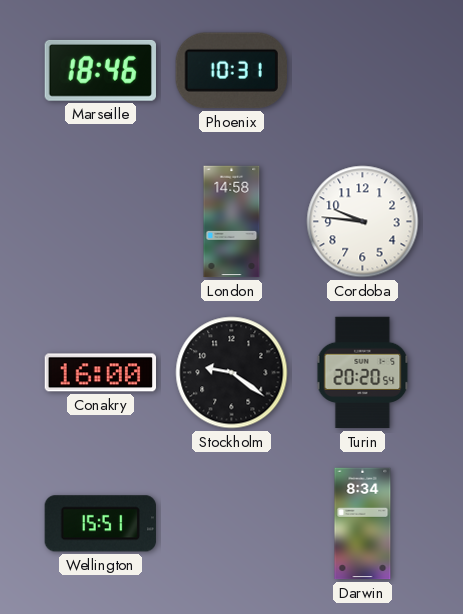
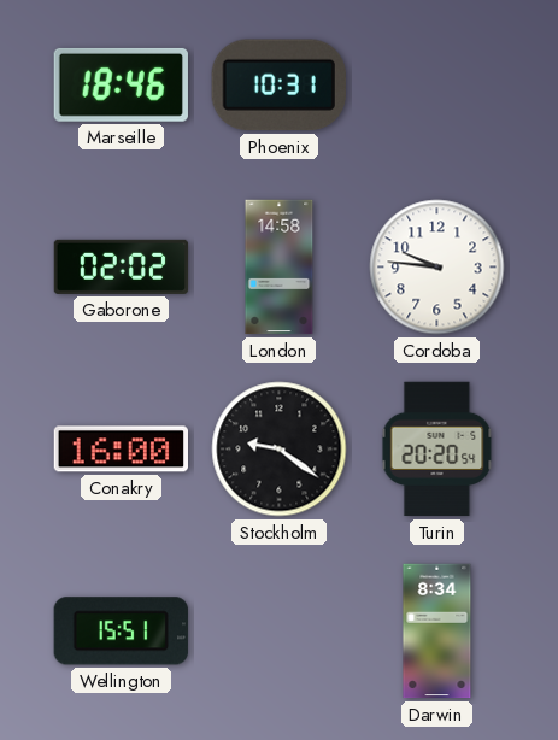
Gaborone: none -> 02:02 (122, 266)
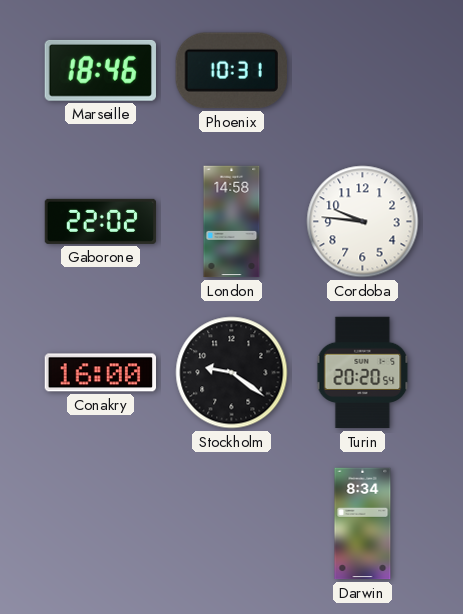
Gaborone: 02:02 -> 22:02 (101, 221)
Wellington: 15:51 -> none (121, 632)
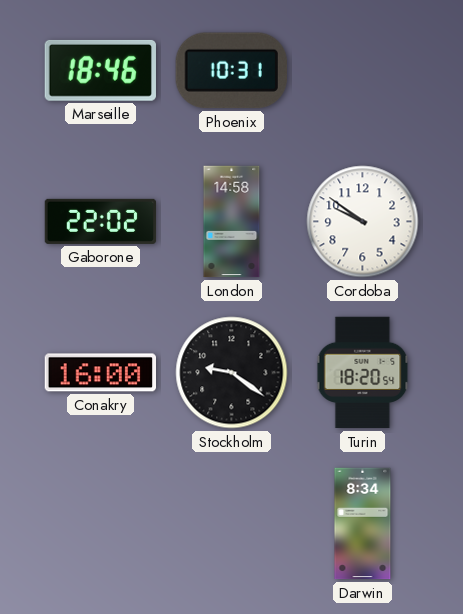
Cordoba: 9:46 -> 9:51 (363, 222)
Turin: 20:20 -> 18:20 (363, 373)
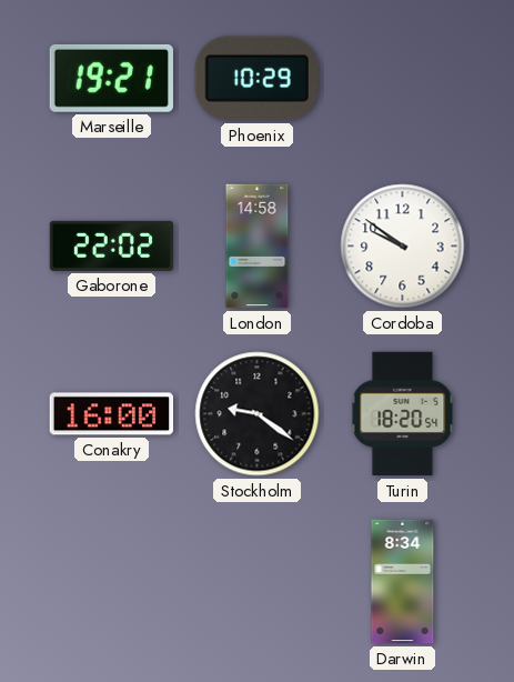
Marseille: 18:46 -> 19:21 (111, 78)
Phoenix: 10:31 -> 10:29 (256, 79)
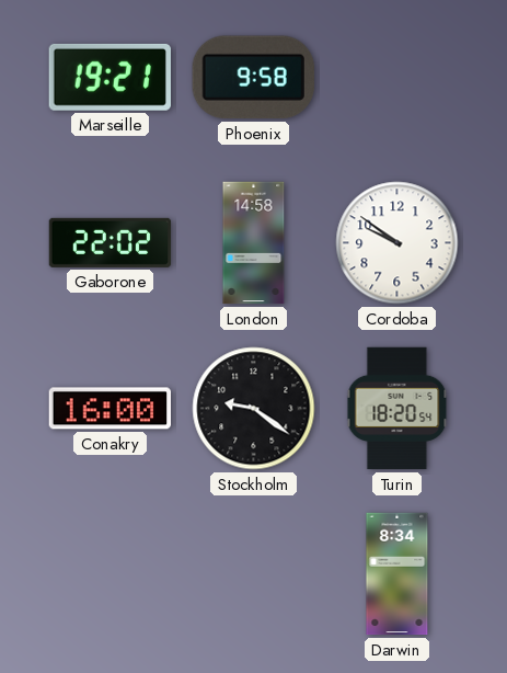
Phoenix: 10:29 -> 9:58 (253, 78)
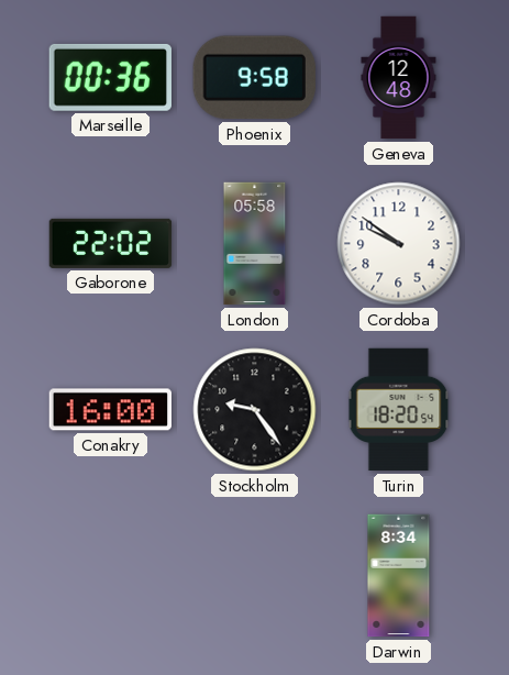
Marseille: 19:21 -> 00:36 (110, 77)
Geneva: none -> 12:48 (399, 78)
London: 14:58 -> 05:58 (255, 244)
Stockholm: 9:21 -> 9:24 (255, 410)
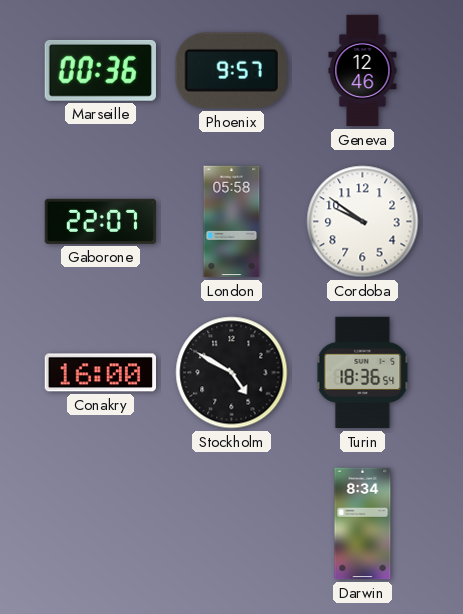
Phoenix: 9:58 -> 9:57 (231, 71)
Geneva: 12:48 -> 12:46 (363, 71)
Gaborone: 22:02 -> 22:07 (101, 221)
Stockholm: 9:24 -> 4:50 (232, 373)
Turin: 18:20 -> 18:36 (363, 373)
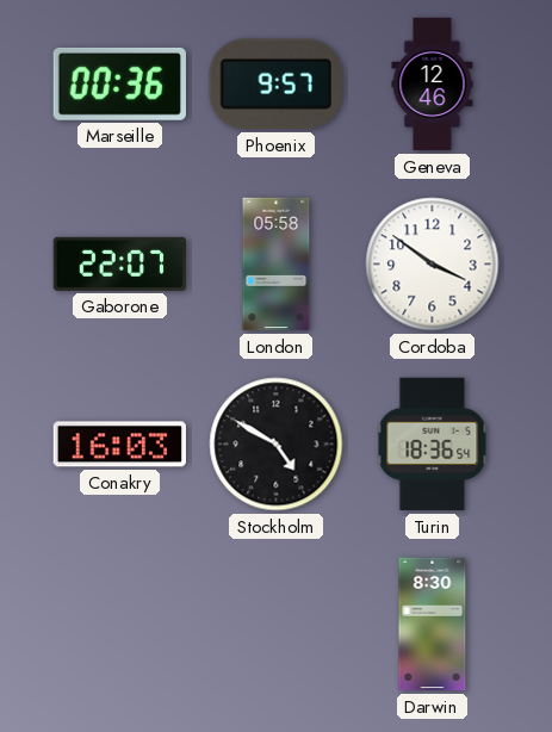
Cordoba: 9:51 -> 3:51 (433, 265)
Conakry: 16:00 -> 16:03 (119, 445)
Darwin: 8:34 -> 8:30 (433, 625)
